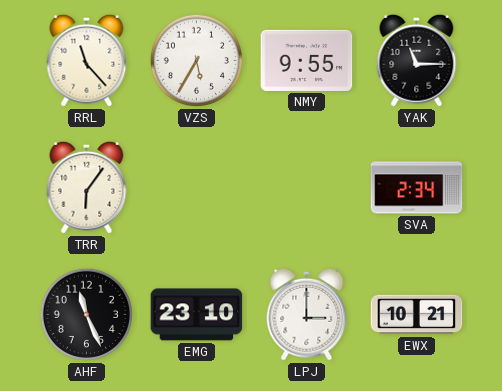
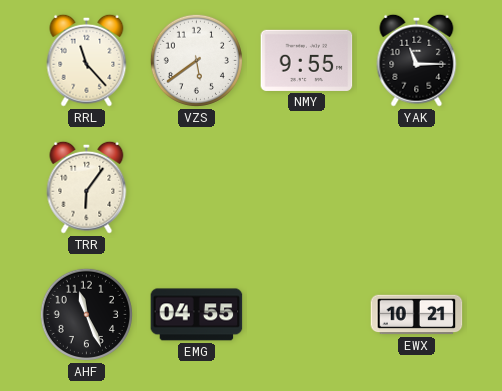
VZS: 5:35 -> 5:39 (196, 60)
SVA: 2:34 -> none (417, 188)
EMG: 23:10 -> 04:55 (197, 315)
LPJ: 3:00 -> none (307, 314)
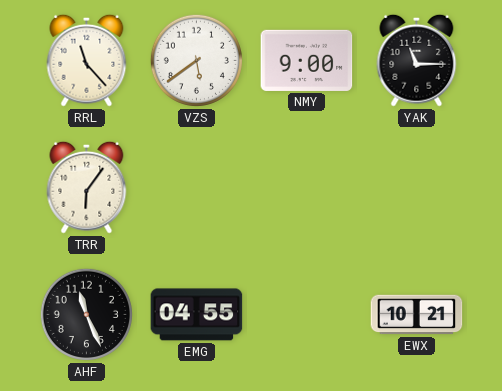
NMY: 9:55 -> 9:00 (307, 60)
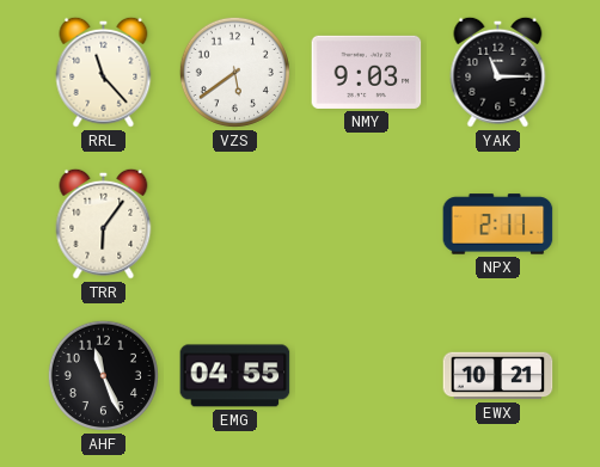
NMY: 9:00 -> 9:03 (367, 72)
NPX: none -> 2:11 (498, 225)
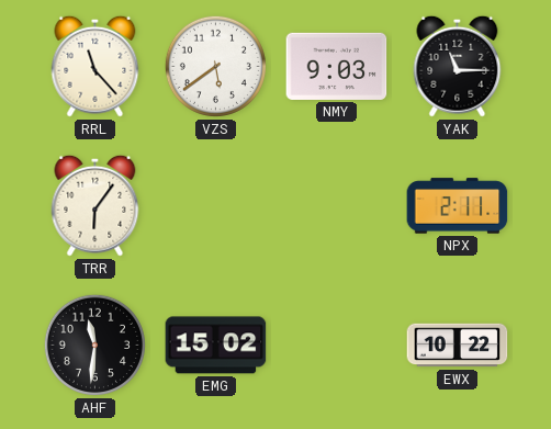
AHF: 11:26 -> 11:31 (94, 345)
EMG: 04:55 -> 15:02 (216, 346)
EWX: 10:21 -> 10:22 (458, 346)
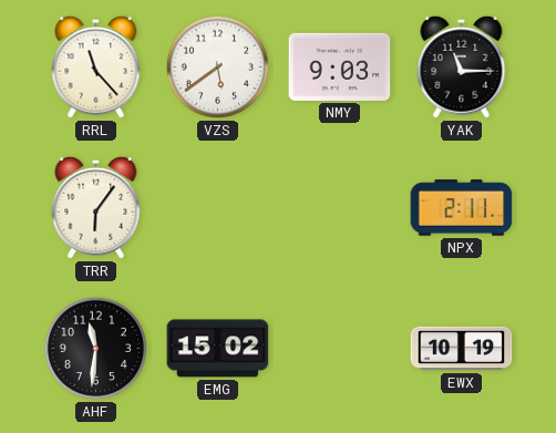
EWX: 10:22 -> 10:19 (462, 349)
